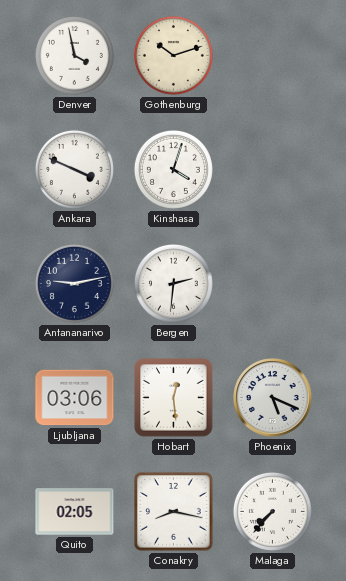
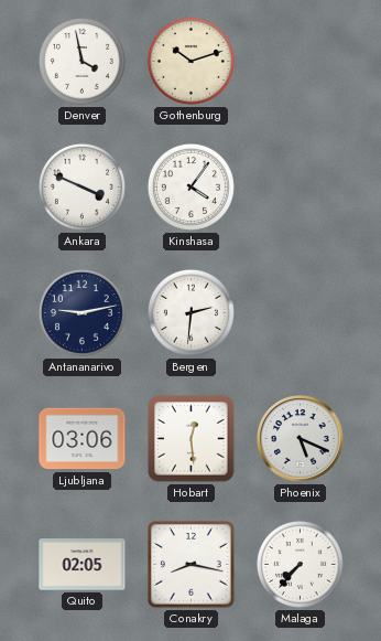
Kinshasa: 4:03 -> 4:06 (190, 186)
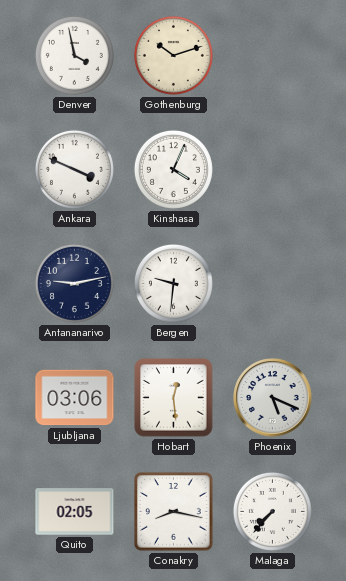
Kinshasa: 4:06 -> 4:04 (173, 169)
Bergen: 2:31 -> 9:31 (173, 283)
